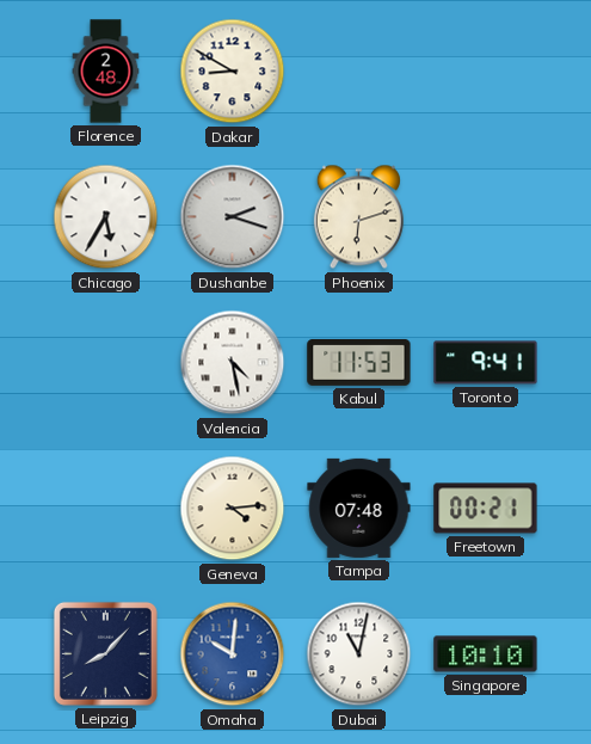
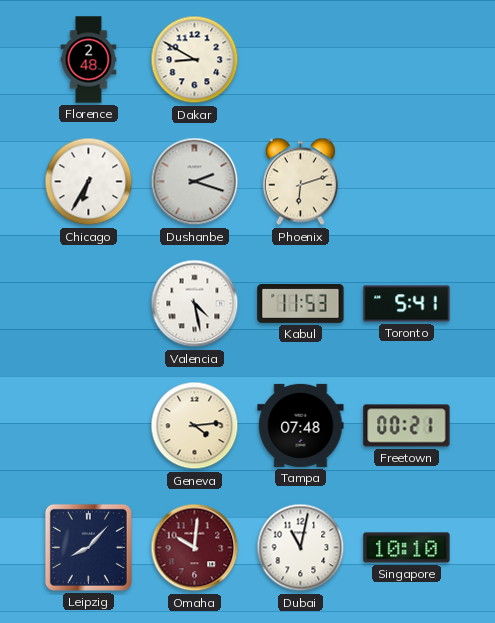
Chicago: 5:35 -> 6:35 (89, 182)
Toronto: 9:41 -> 5:41 (407, 304)
Omaha dial: blue -> burgundy (195, 548)
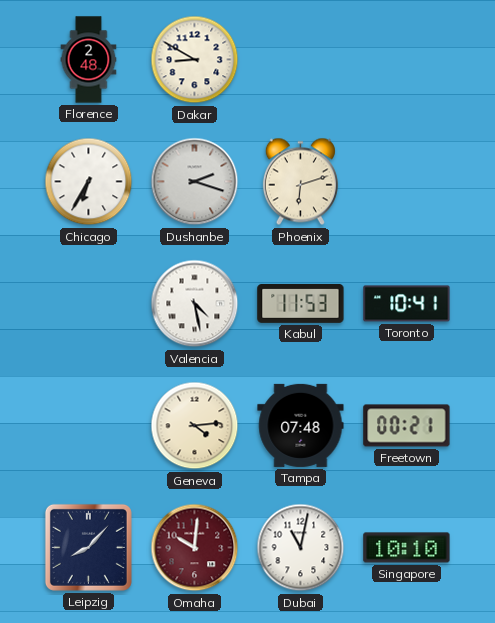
Toronto: 5:41 -> 10:41 (407, 304)
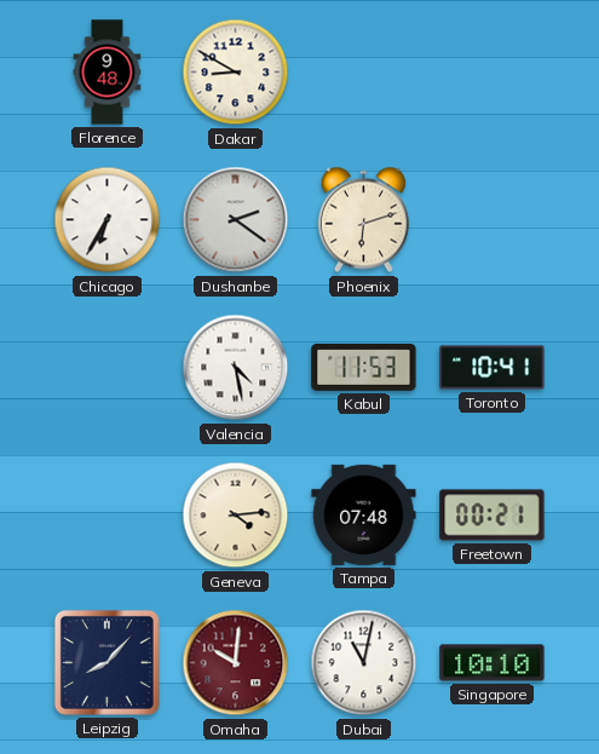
Florence: 2:48 -> 9:48 (108, 73)
Dushanbe: 2:18 -> 2:21 (236, 220)
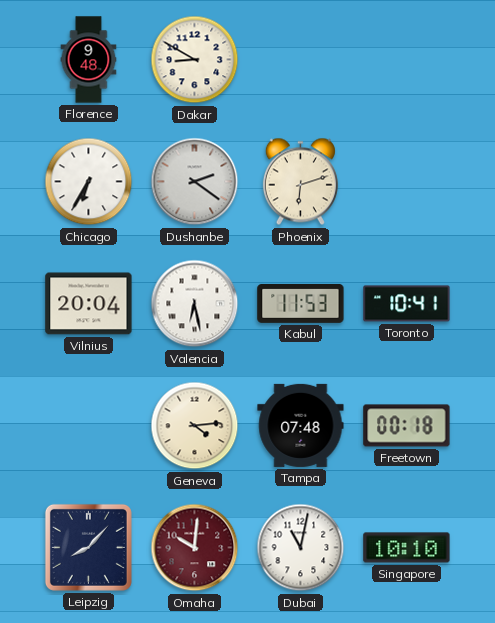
Vilnius: none -> 20:04 (89, 304)
Valencia: 4:28 -> 6:28 (195, 304)
Freetown: 00:21 -> 00:18 (407, 426)
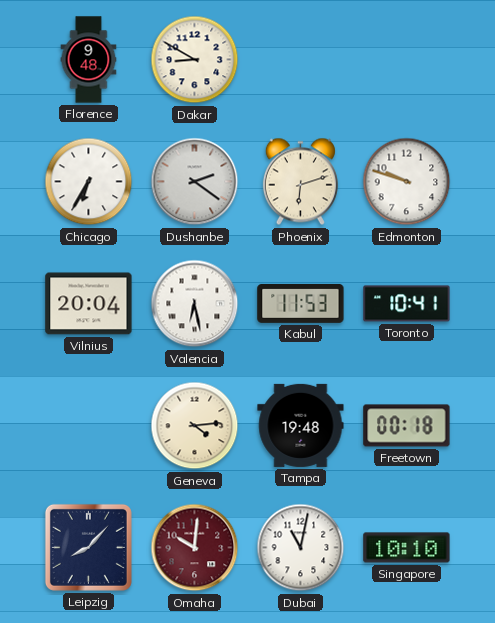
Edmonton: none -> 9:48 (407, 182)
Tampa: 07:48 -> 19:48 (301, 425)
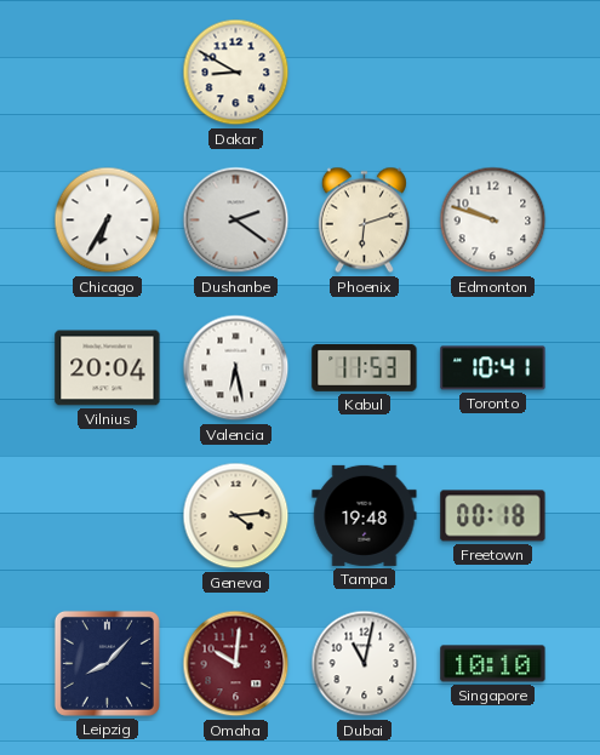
Florence: 9:48 -> none (89, 60)
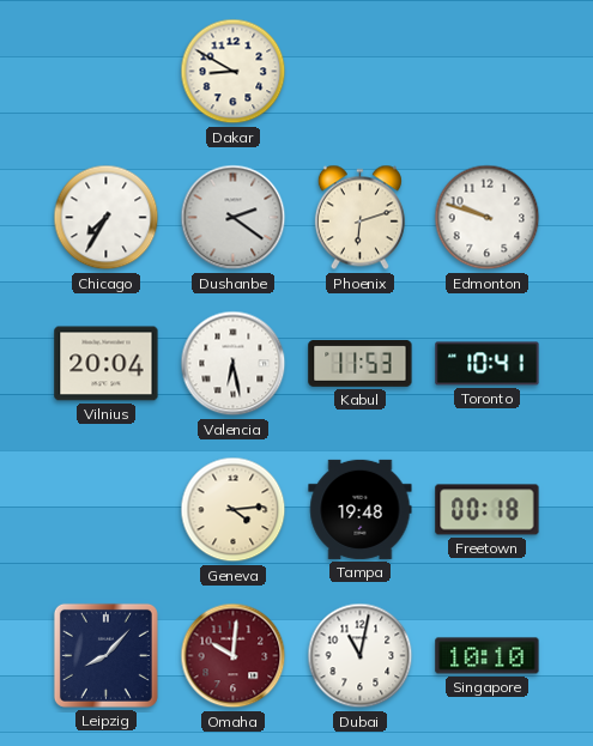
Chicago: 6:35 -> 7:35 (107, 218)
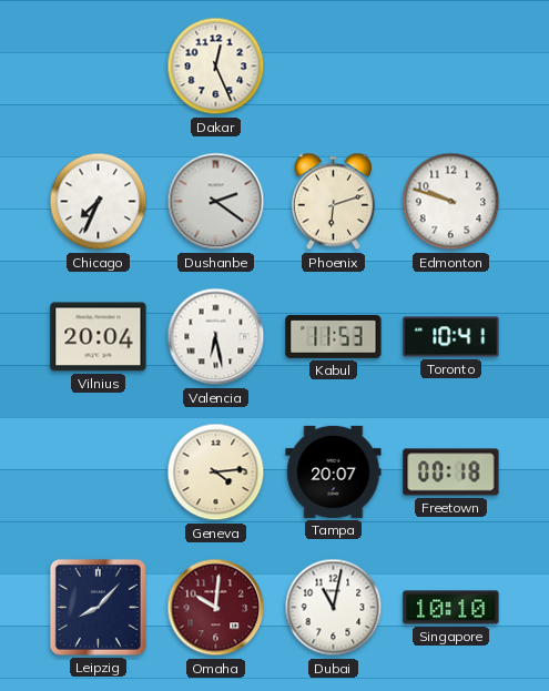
Dakar: 8:50 -> 12:26 (216, 67)
Chicago: 7:35 -> 7:34 (99, 202)
Tampa: 19:48 -> 20:07 (334, 471)
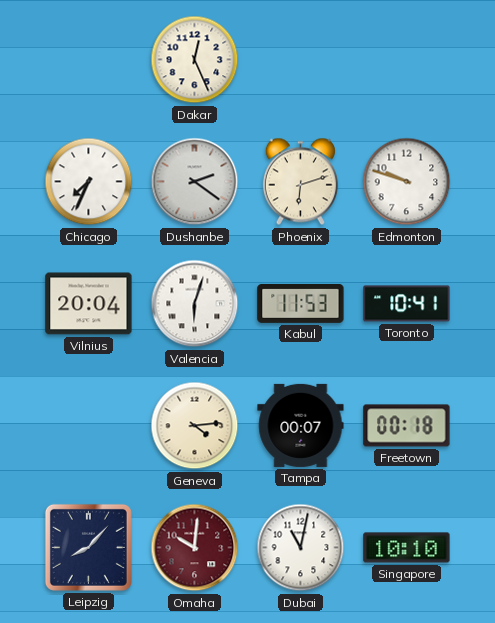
Valencia: 6:28 -> 6:03 (195, 304)
Tampa: 20:07 -> 00:07 (301, 425)
